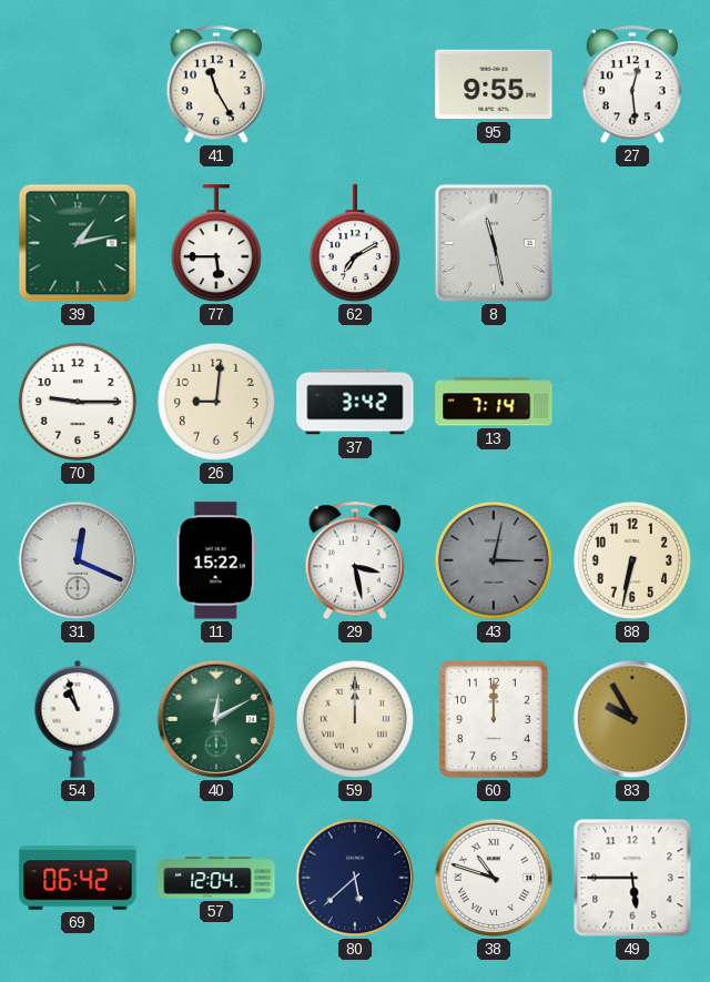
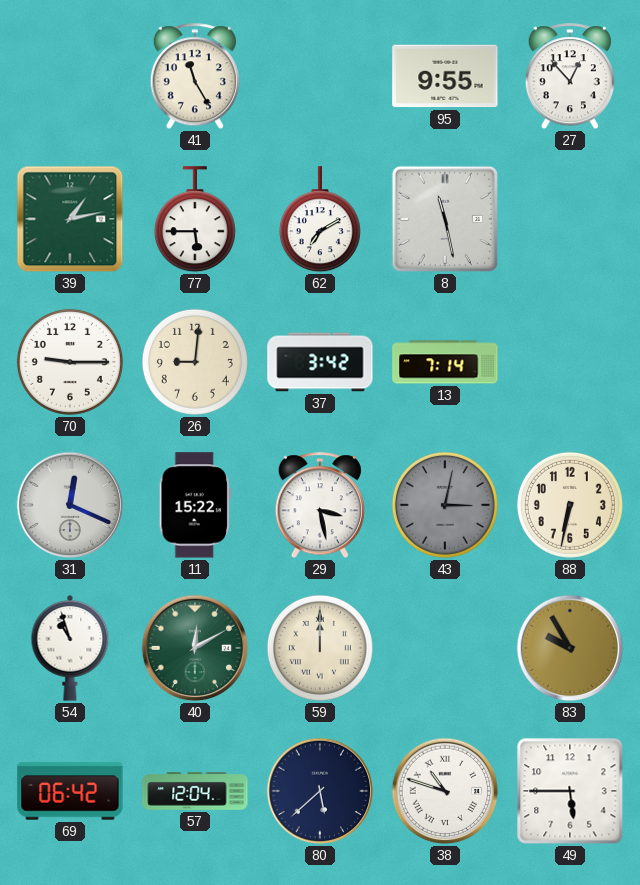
27: 12:29 -> 12:53 (570, 77)
60: 12:00 -> none (494, 719)
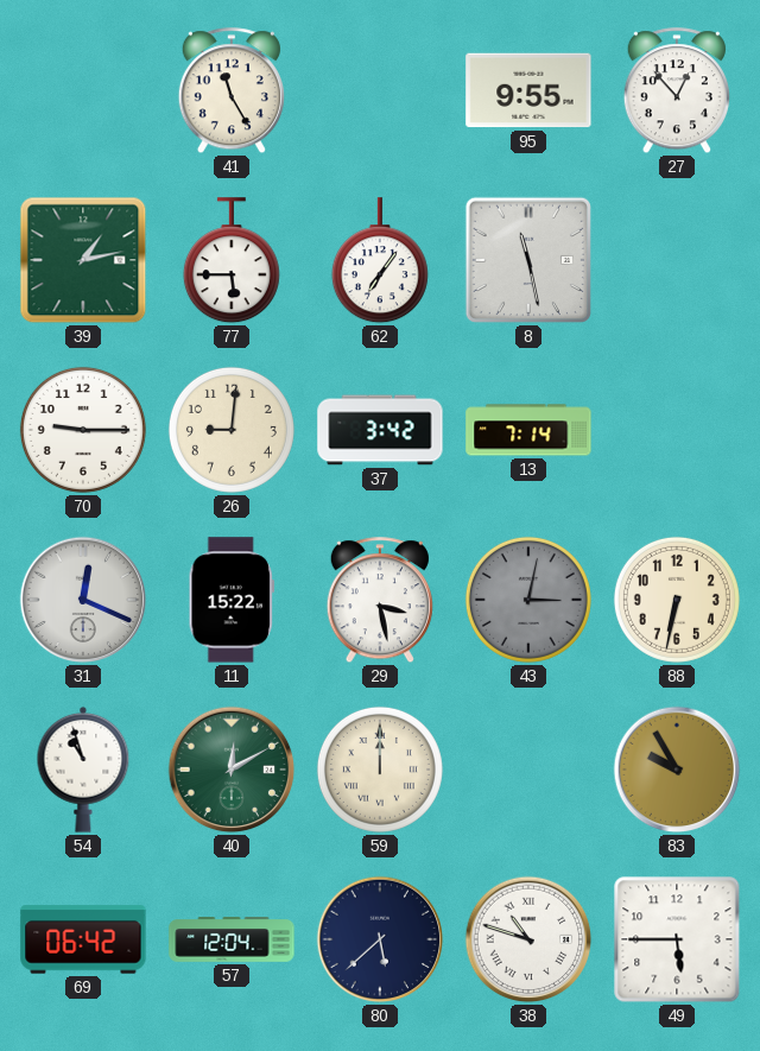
62: 7:10 -> 7:06 (380, 261)
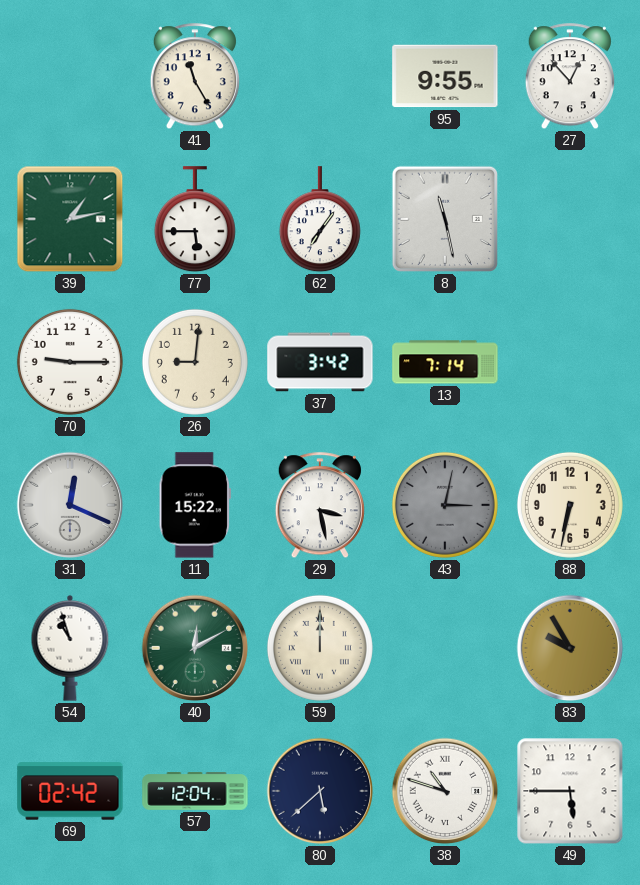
69: 06:42 -> 02:42 (70, 791)
